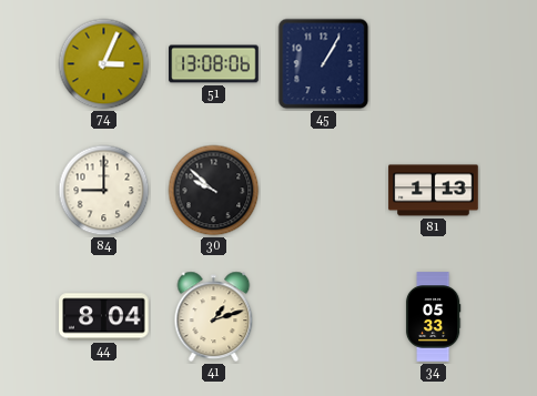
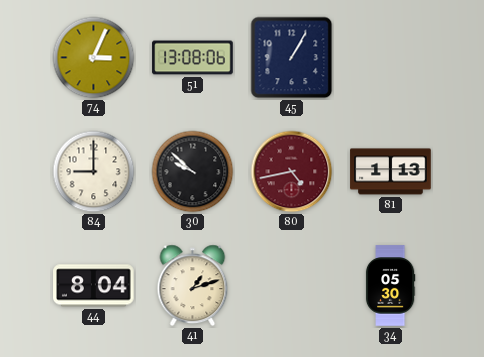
80: none -> 4:43 (292, 172)
34: 05:33 -> 05:30 (390, 286)
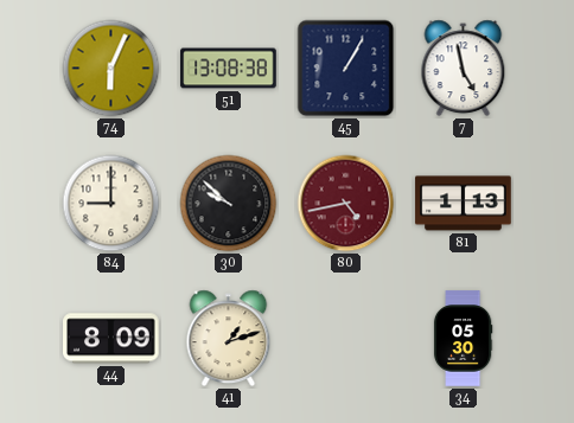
74: 3:04 -> 6:04 (111, 69)
51: 13:08:06 -> 13:08:38 (229, 69)
7: none -> 4:58 (464, 69)
44: 8:04 -> 8:09 (111, 339)
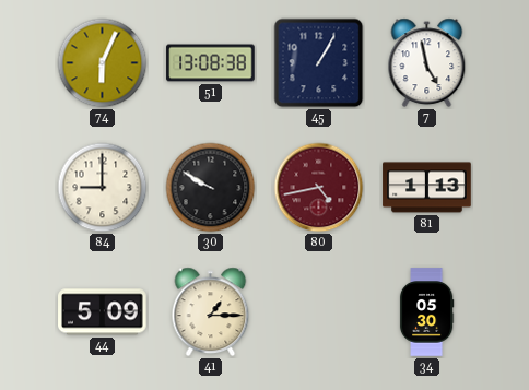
30: 9:52 -> 9:50 (211, 188)
44: 8:09 -> 5:09 (103, 312)
41: 1:12 -> 1:15 (211, 312)
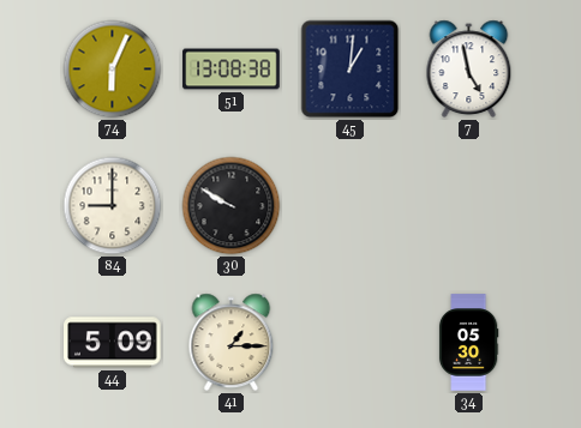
45: 1:05 -> 1:01 (351, 70)
80: 4:43 -> none (319, 188)
81: 1:13 -> none (427, 188)
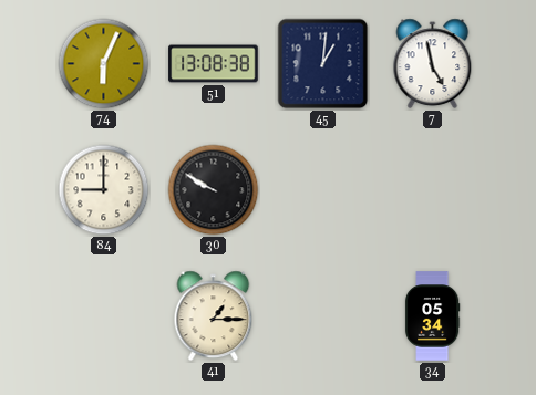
44: 5:09 -> none (113, 343)
34: 05:30 -> 05:34 (432, 316)
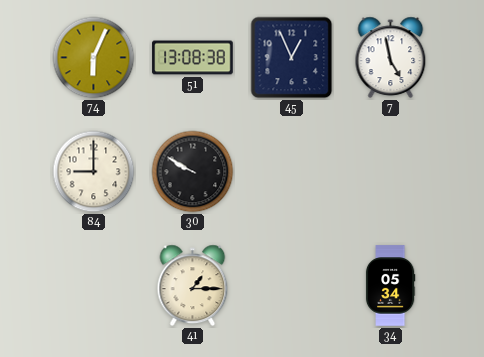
45: 1:01 -> 12:56 (292, 58)
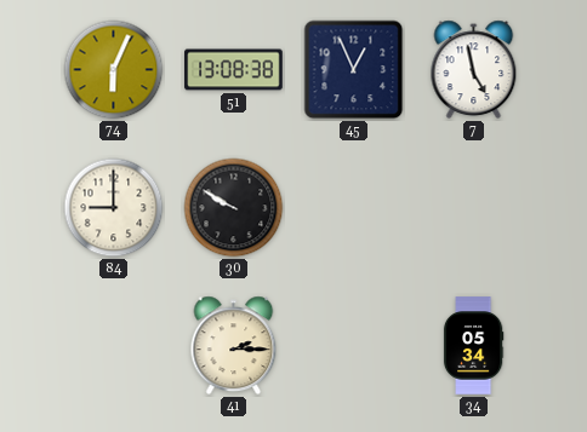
41: 1:15 -> 2:15 (234, 346)
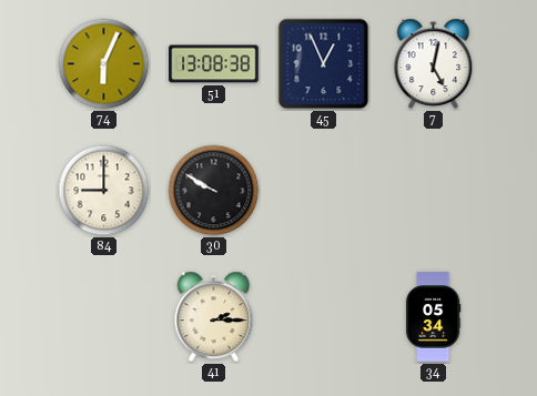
7: 4:58 -> 5:02 (434, 64)
